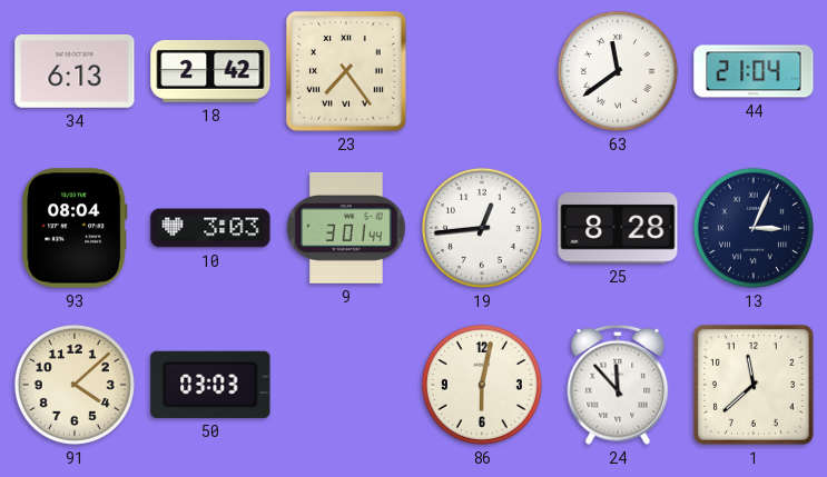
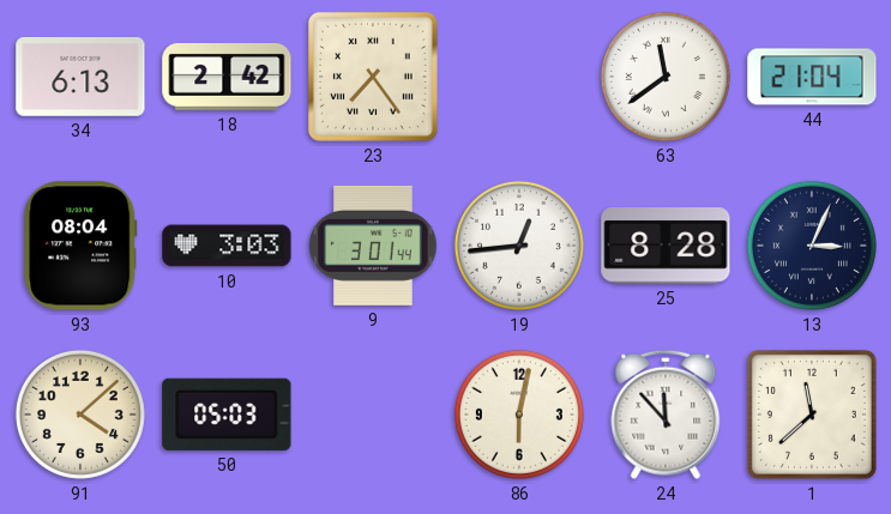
50: 03:03 -> 05:03 (227, 415)
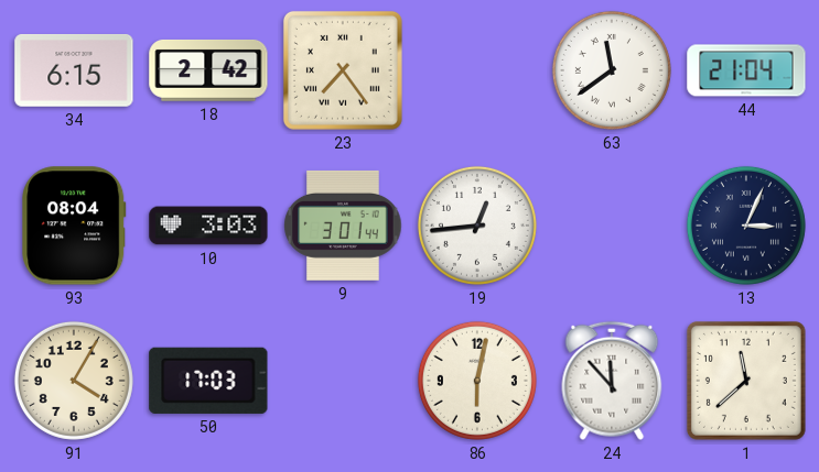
34: 6:13 -> 6:15 (74, 70)
25: 8:28 -> none (666, 247)
91: 4:08 -> 4:05 (74, 381)
50: 05:03 -> 17:03 (208, 381)
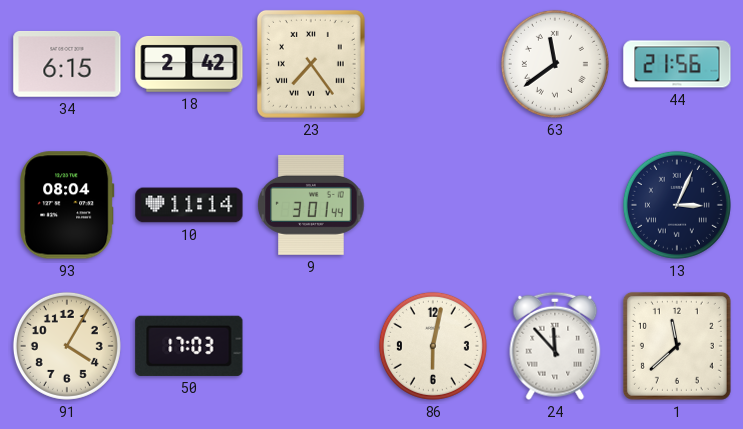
44: 21:04 -> 21:56 (677, 64)
10: 3:03 -> 11:14 (189, 205)
19: 12:44 -> none (477, 226)
